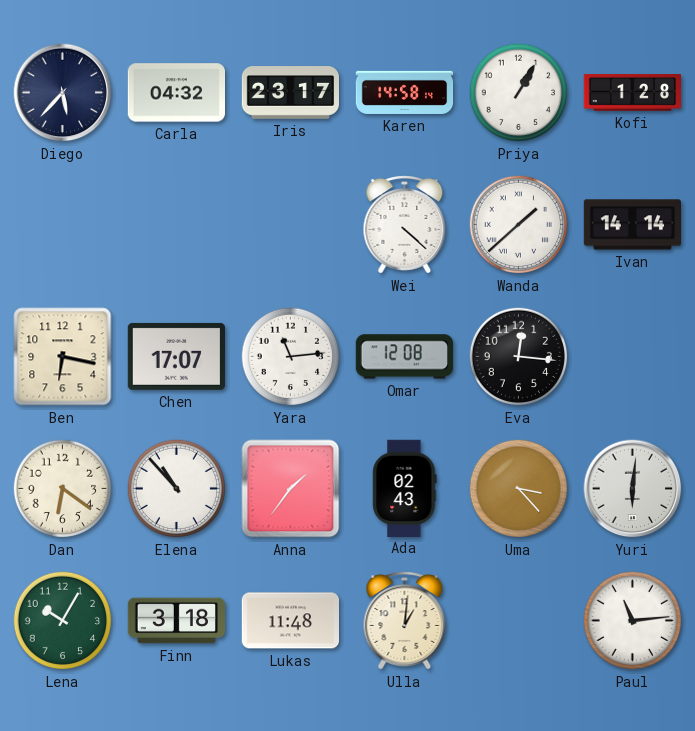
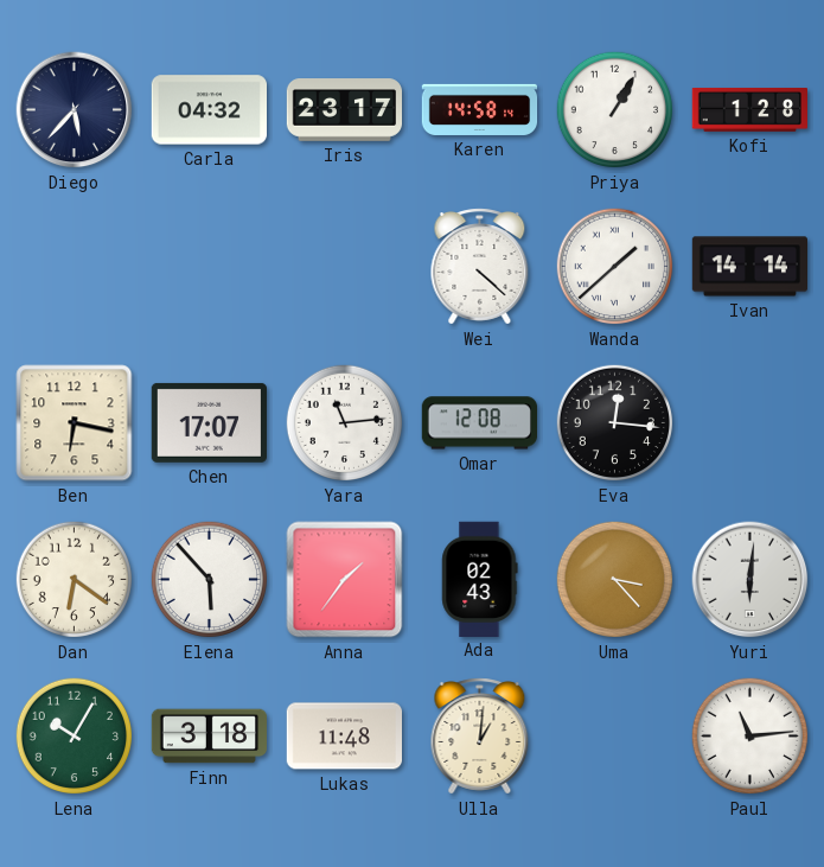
Elena: 10:53 -> 5:53 (210, 580)
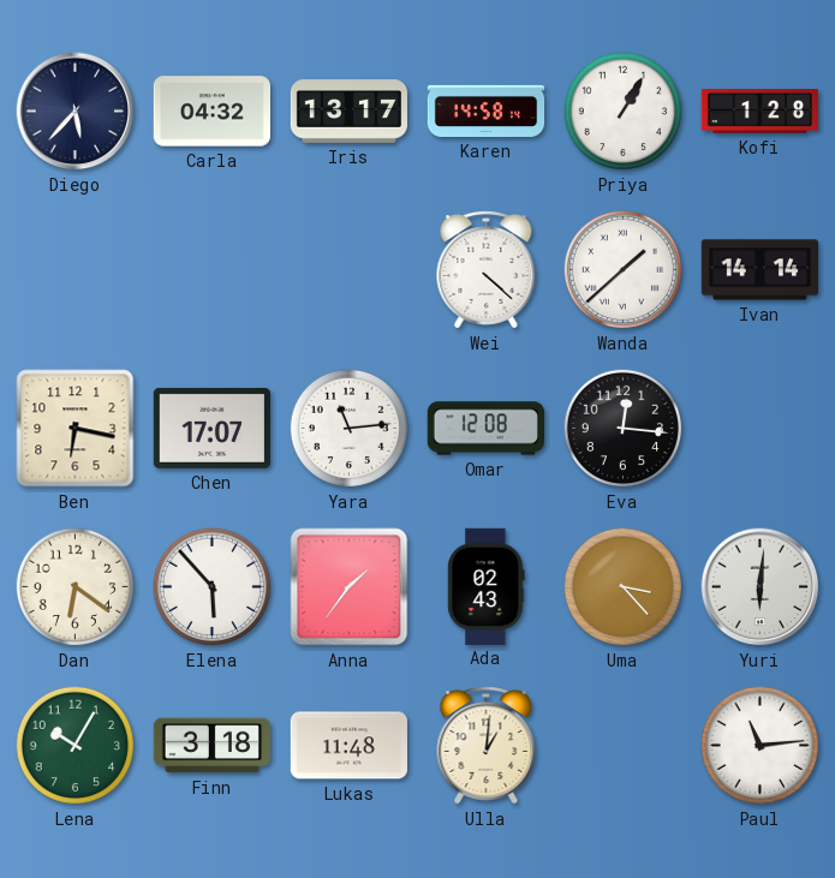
Iris: 23:17 -> 13:17 (350, 112)
